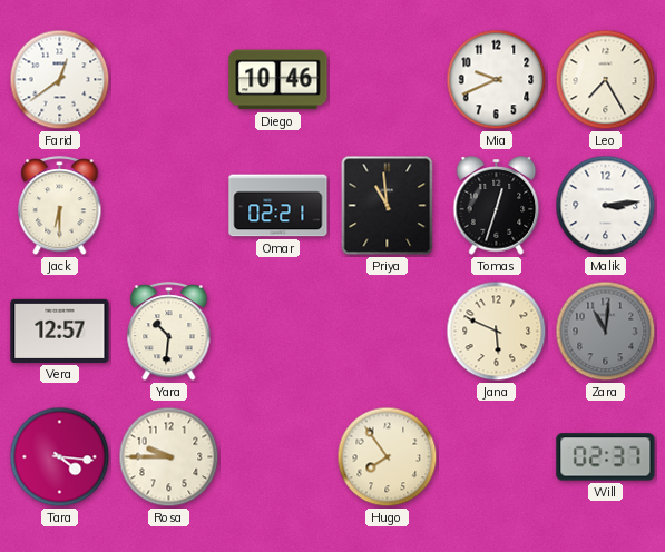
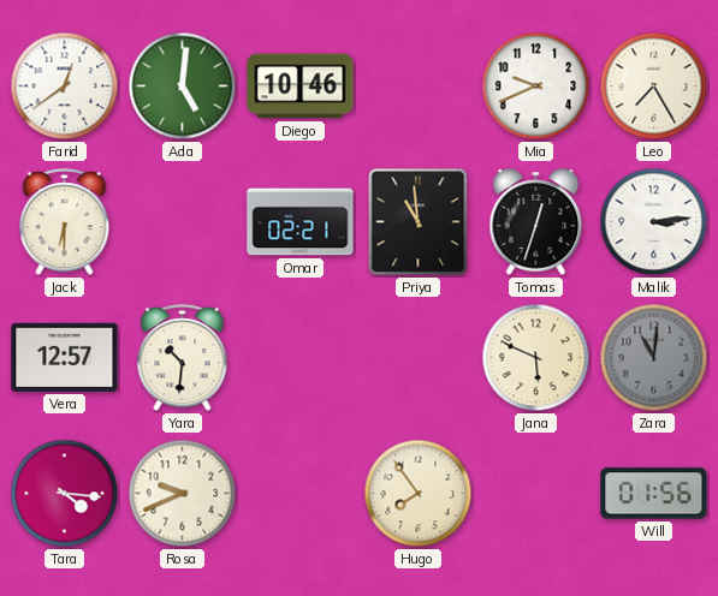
Ada: none -> 5:01 (183, 87)
Rosa: 9:45 -> 9:41 (183, 494)
Will: 02:37 -> 01:56 (654, 494)
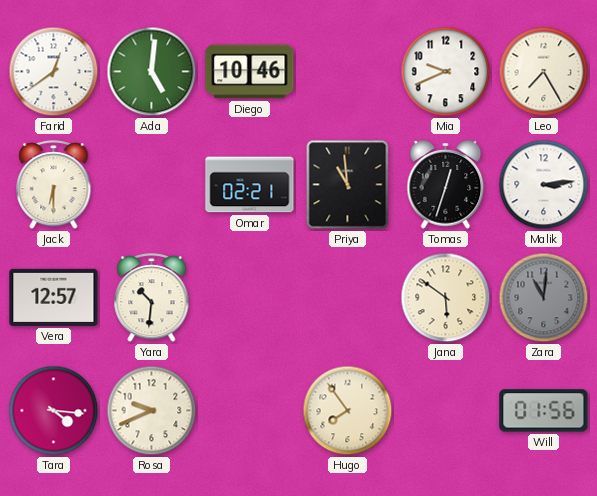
Jana: 5:49 -> 5:51 (446, 298)
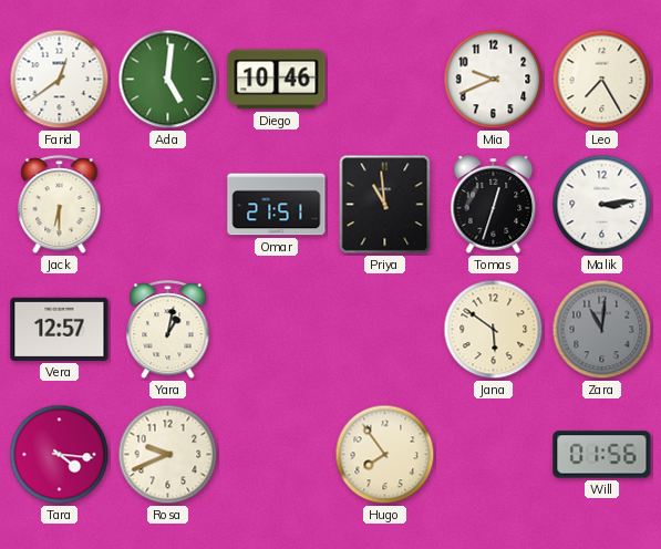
Omar: 02:21 -> 21:51 (277, 205)
Yara: 10:31 -> 1:02 (168, 330)
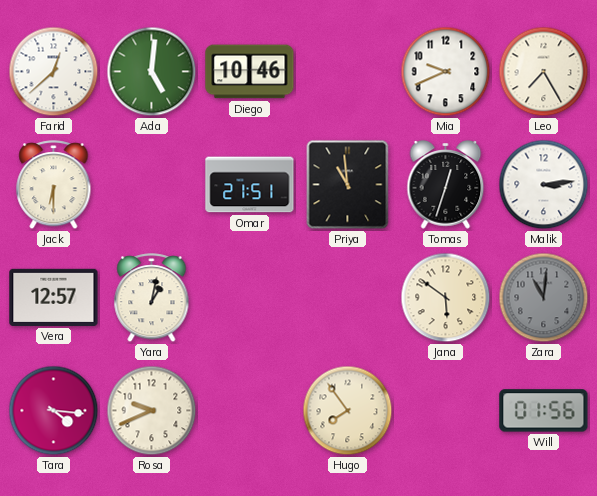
Farid: 12:39 -> 12:38 (54, 72)
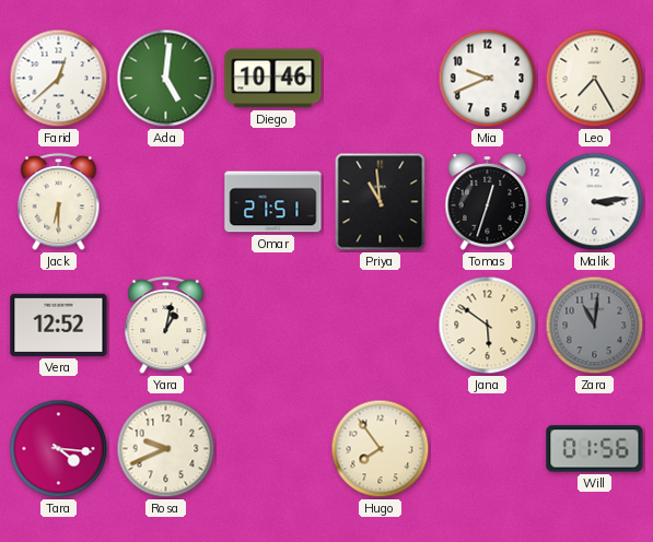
Vera: 12:57 -> 12:52 (59, 325)
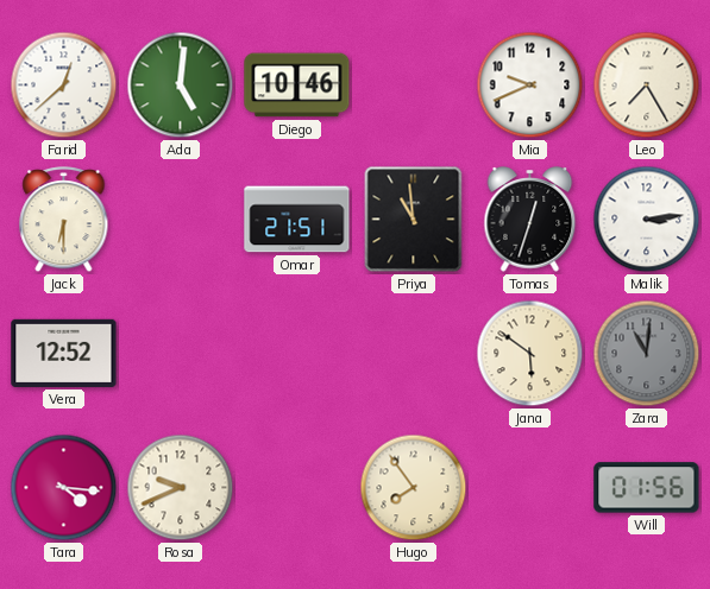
Yara: 1:02 -> none (166, 326)
